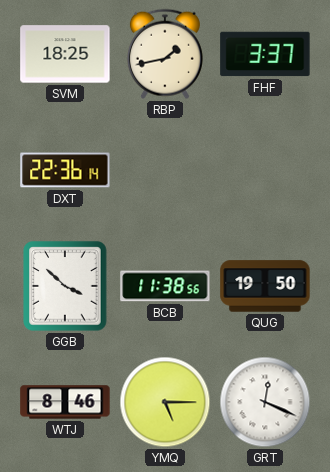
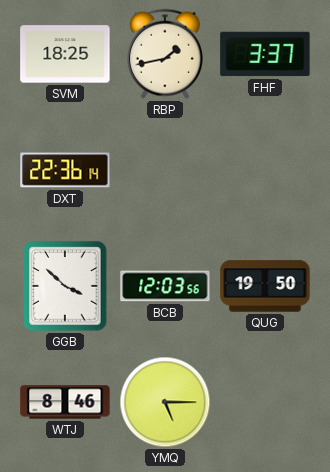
BCB: 11:38 -> 12:03 (165, 286)
GRT: 12:19 -> none (265, 402)
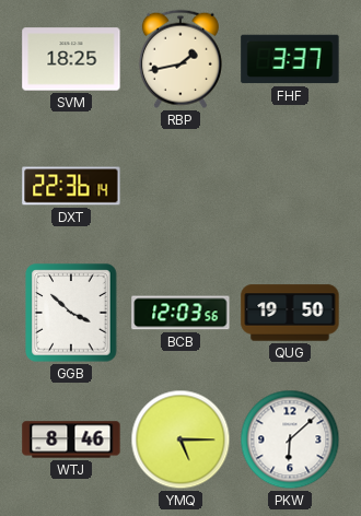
PKW: none -> 6:08 (290, 439)
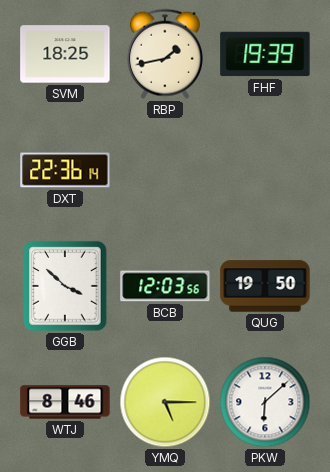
FHF: 3:37 -> 19:39 (265, 54)
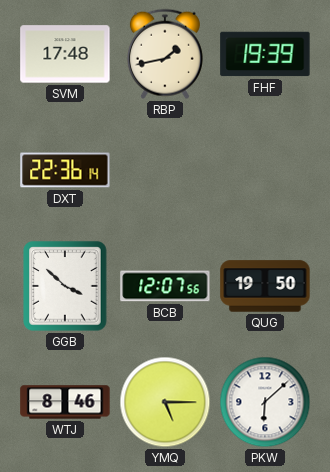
SVM: 18:25 -> 17:48 (65, 54)
BCB: 12:03 -> 12:07 (165, 286)
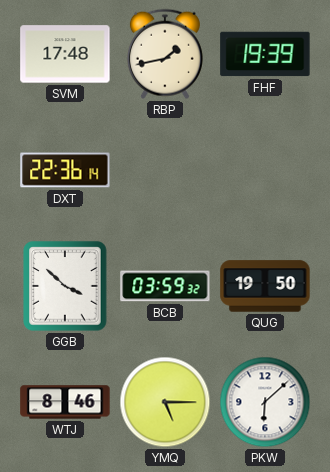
BCB: 12:07 -> 03:59 (165, 286)
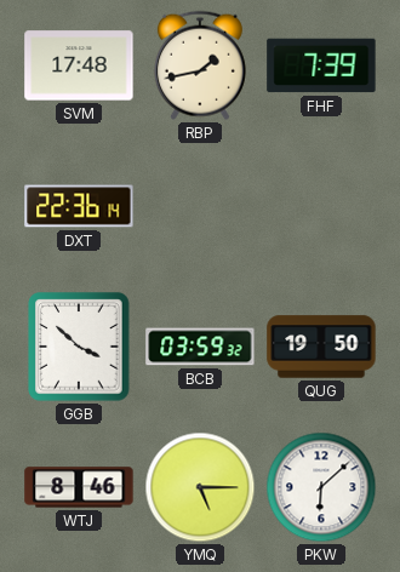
FHF: 19:39 -> 7:39 (321, 65)
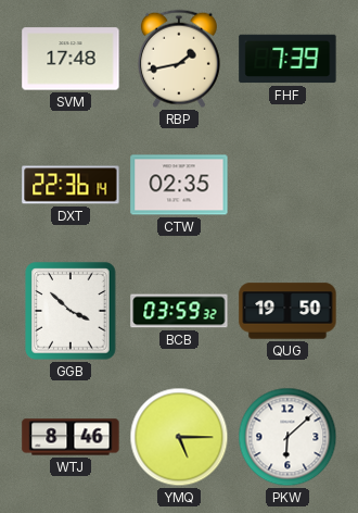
CTW: none -> 02:35 (179, 185)
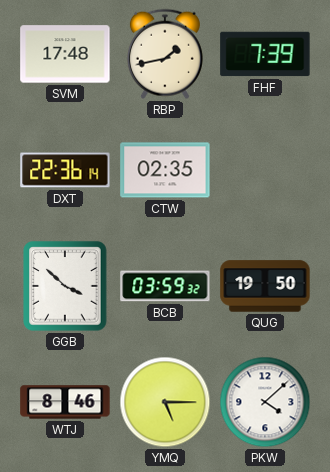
PKW: 6:08 -> 4:08 (265, 402)
